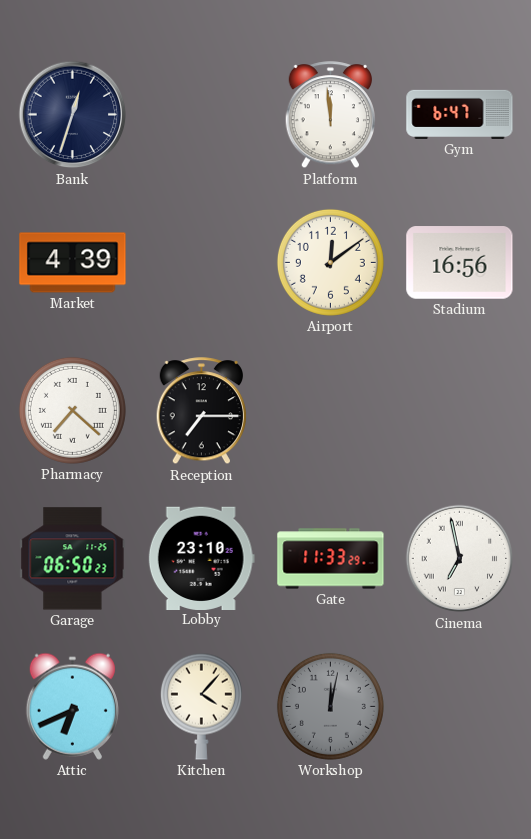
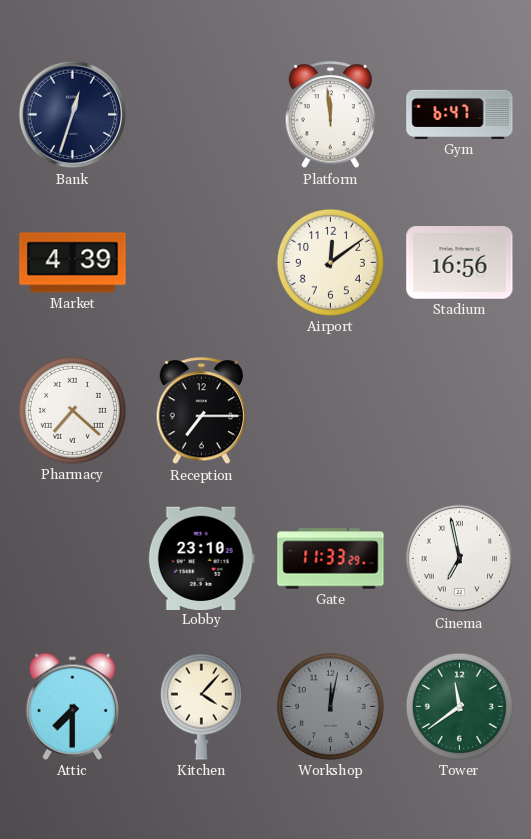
Garage: 06:50 -> none (73, 559)
Attic: 6:41 -> 7:30 (72, 706)
Tower: none -> 11:39 (459, 706)
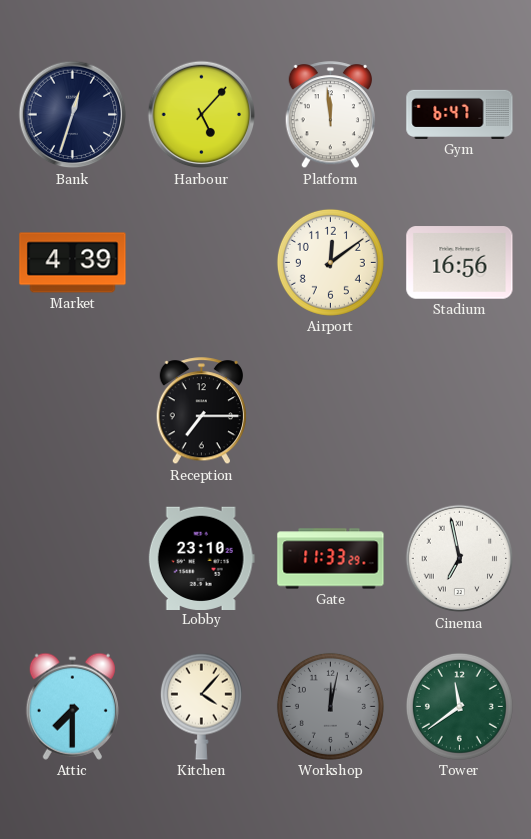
Harbour: none -> 5:07 (202, 115)
Pharmacy: 7:22 -> none (72, 410)
